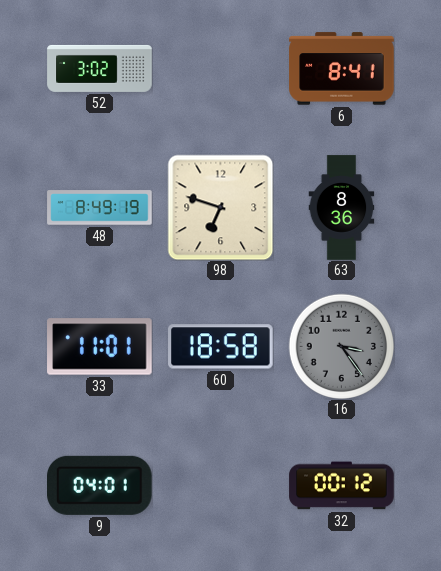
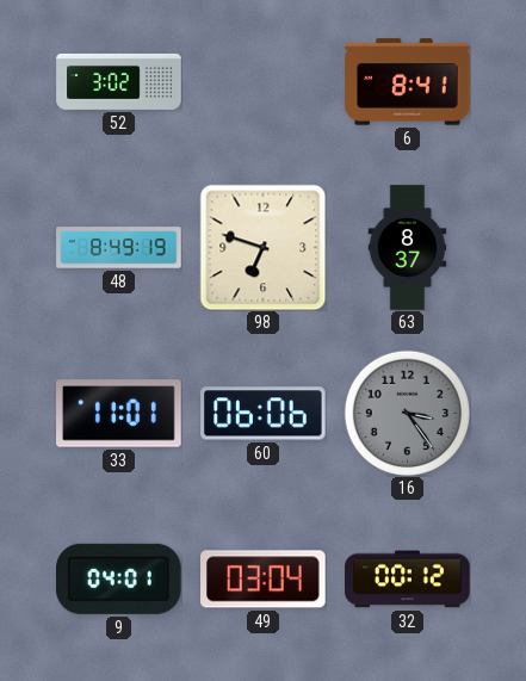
63: 8:36 -> 8:37 (408, 248)
60: 18:58 -> 06:06 (264, 414)
49: none -> 03:04 (264, 580)
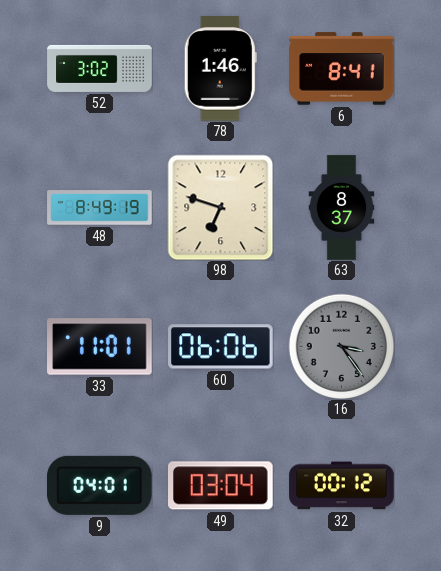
78: none -> 1:46 (220, 69)
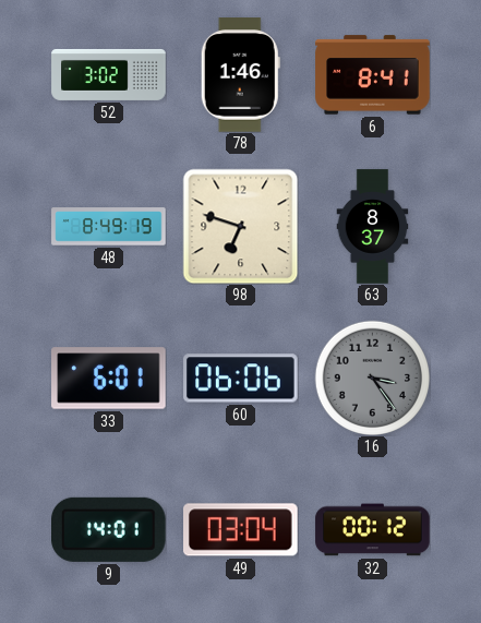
33: 11:01 -> 6:01 (109, 379)
9: 04:01 -> 14:01 (109, 529)
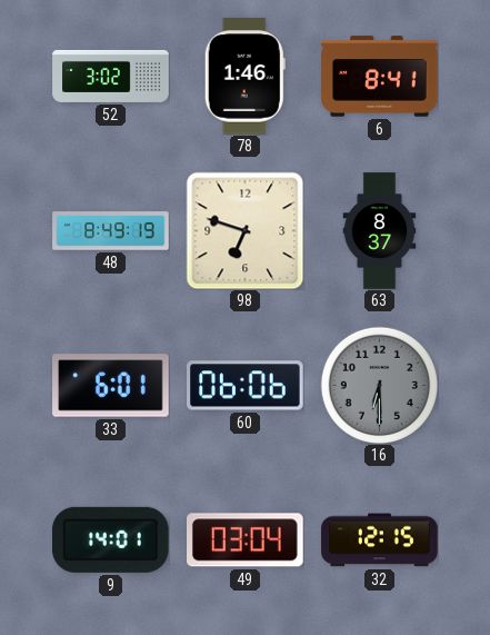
16: 3:24 -> 6:30 (379, 385)
32: 00:12 -> 12:15 (380, 540)
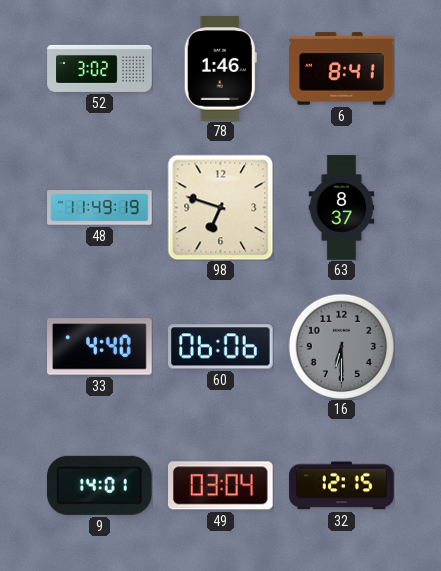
48: 8:49 -> 11:49 (100, 208)
33: 6:01 -> 4:40 (100, 347)
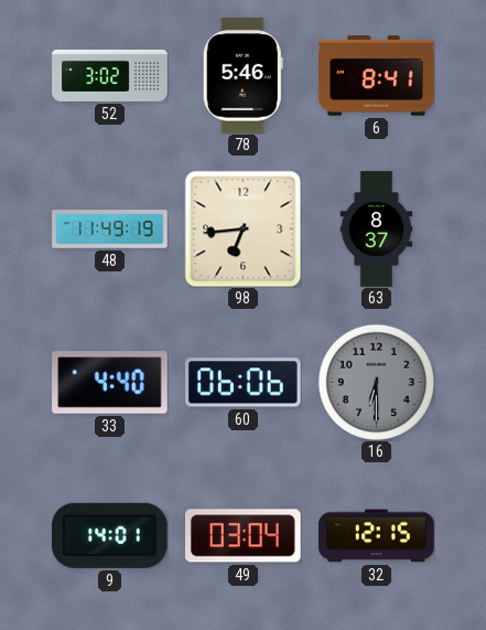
78: 1:46 -> 5:46 (242, 76)
98: 6:48 -> 6:44 (242, 228)
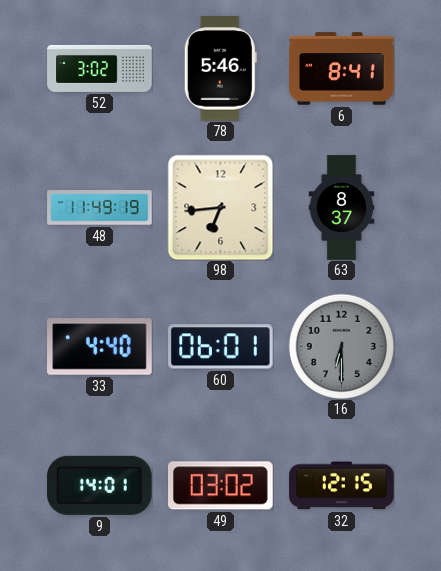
60: 06:06 -> 06:01 (221, 347)
49: 03:04 -> 03:02 (221, 486)
